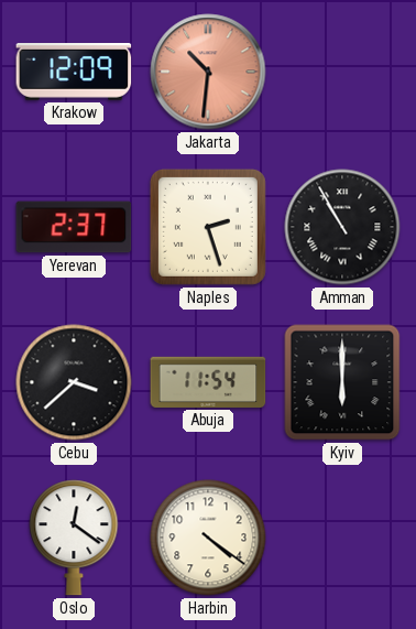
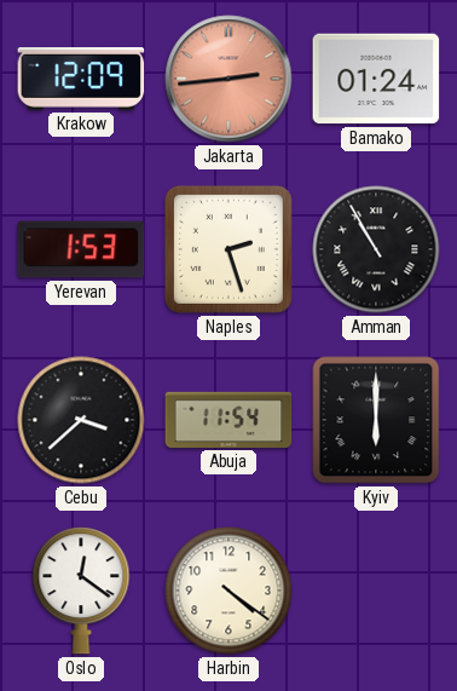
Jakarta: 10:31 -> 2:44 (228, 79)
Bamako: none -> 01:24 (376, 79)
Yerevan: 2:37 -> 1:53 (81, 249)
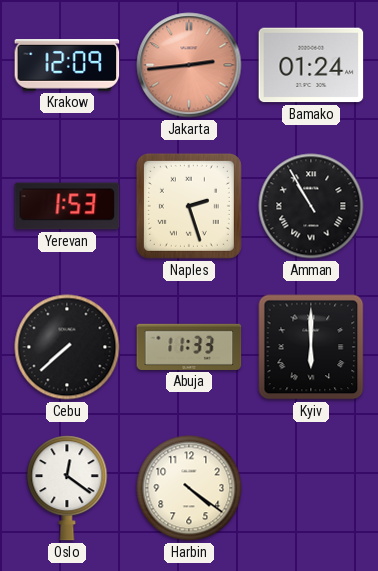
Cebu: 3:38 -> 7:38 (67, 347)
Abuja: 11:54 -> 11:33 (189, 347)
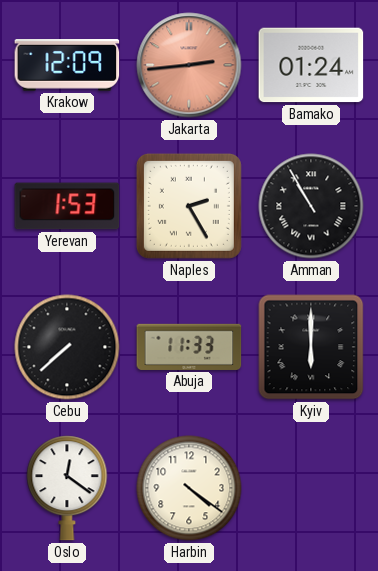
Naples: 2:27 -> 2:25 (189, 206)
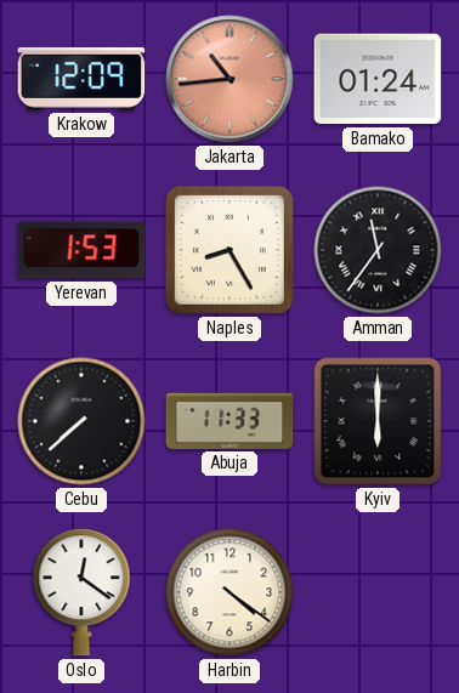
Jakarta: 2:44 -> 10:44 (229, 79)
Naples: 2:25 -> 8:25 (229, 250)
Amman: 10:55 -> 11:36 (378, 250)
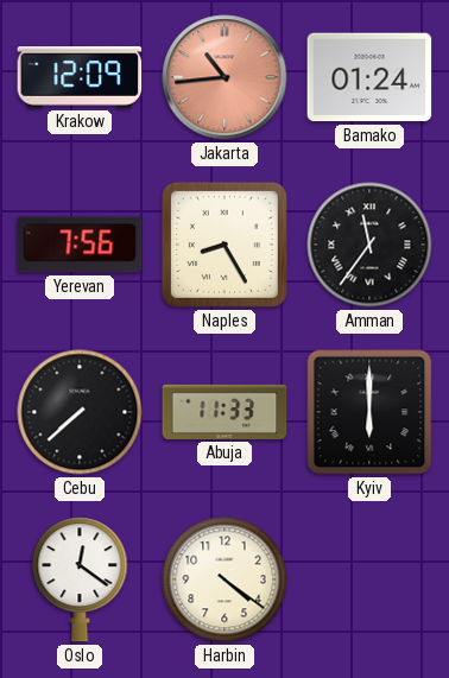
Yerevan: 1:53 -> 7:56 (80, 245)
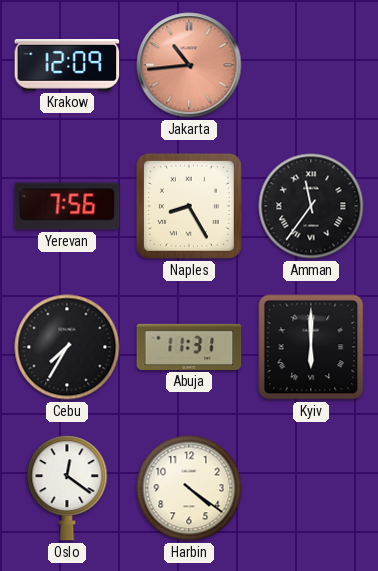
Bamako: 01:24 -> none (369, 77)
Cebu: 7:38 -> 7:35 (67, 347)
Abuja: 11:33 -> 11:31 (189, 347)
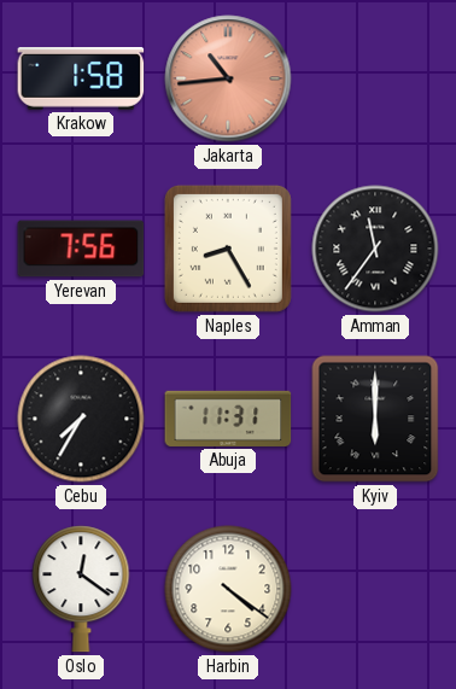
Krakow: 12:09 -> 1:58 (81, 80)
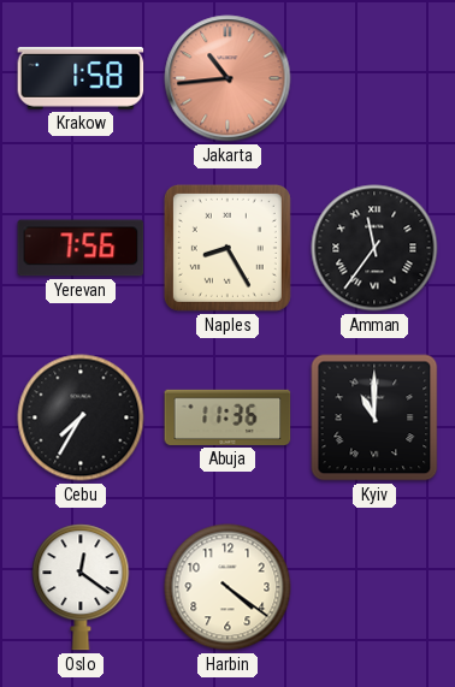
Abuja: 11:31 -> 11:36 (227, 417)
Kyiv: 6:00 -> 11:00 (374, 417)
